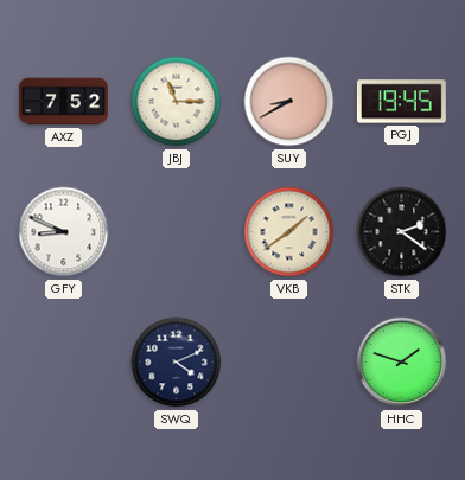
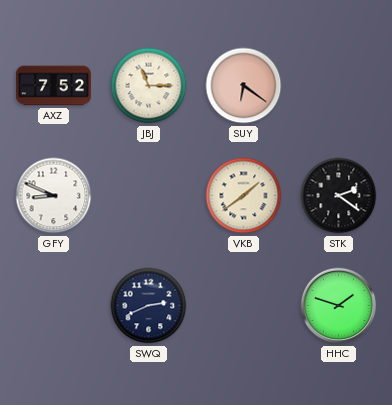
SUY: 8:40 -> 6:21 (244, 86)
PGJ: 19:45 -> none (401, 102)
SWQ: 4:11 -> 2:41 (149, 306)
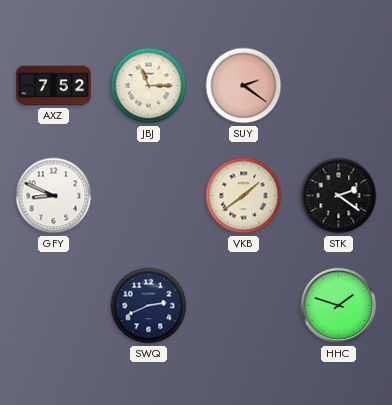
SUY: 6:21 -> 2:21 (244, 86)
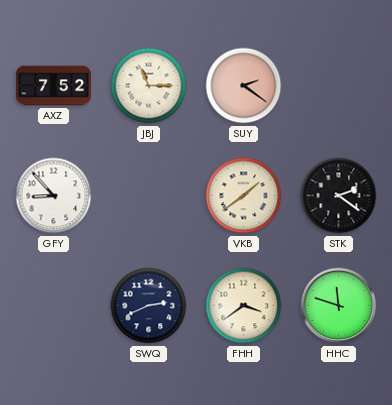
GFY: 8:49 -> 8:53 (54, 196)
FHH: none -> 3:39 (244, 306)
HHC: 1:48 -> 11:48 (339, 306)
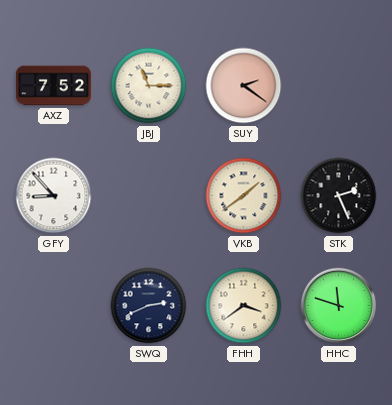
STK: 2:21 -> 2:26 (339, 196)
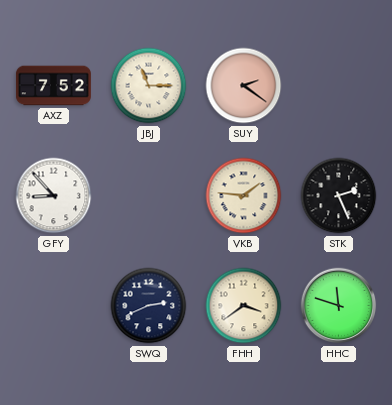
VKB: 1:39 -> 1:46 (244, 196)
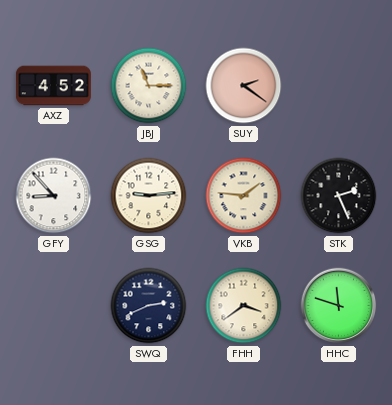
AXZ: 7:52 -> 4:52 (53, 86)
GSG: none -> 9:14 (149, 196)
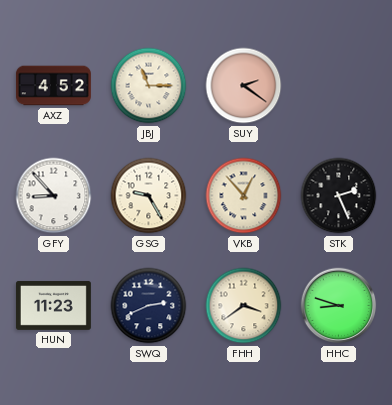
GSG: 9:14 -> 9:25 (149, 196)
VKB: 1:46 -> 12:53 (244, 196)
HUN: none -> 11:23 (53, 306)
HHC: 11:48 -> 8:48 (339, 306)
